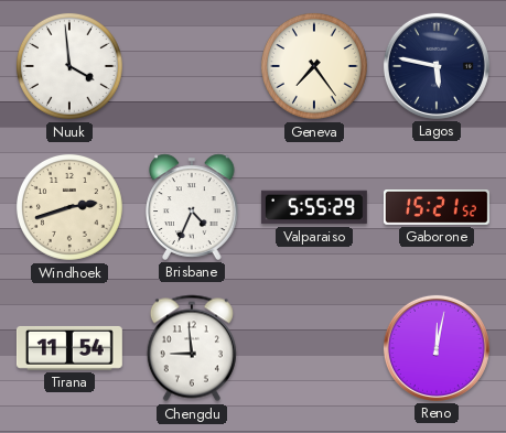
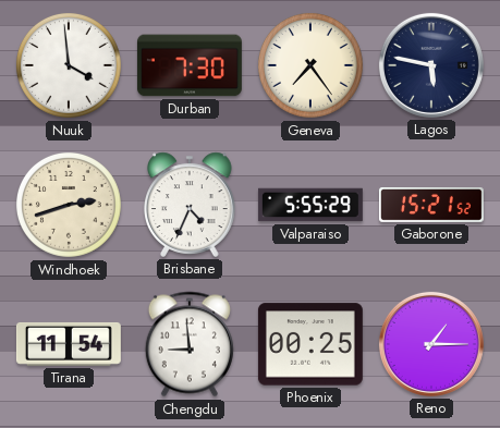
Durban: none -> 7:30 (190, 65)
Phoenix: none -> 00:25 (310, 344)
Reno: 12:02 -> 1:15 (431, 344)
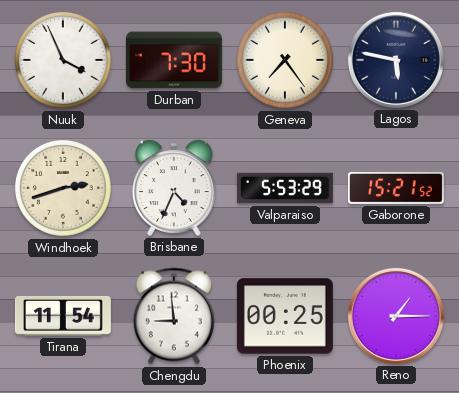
Nuuk: 3:59 -> 3:56 (63, 60)
Valparaiso: 5:55 -> 5:53 (285, 188)
